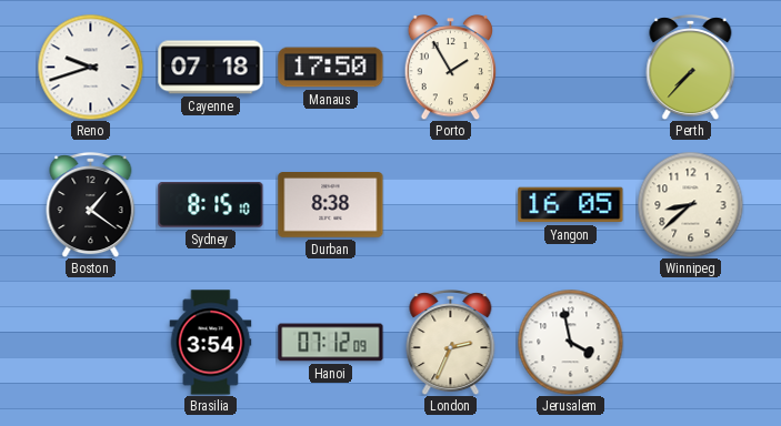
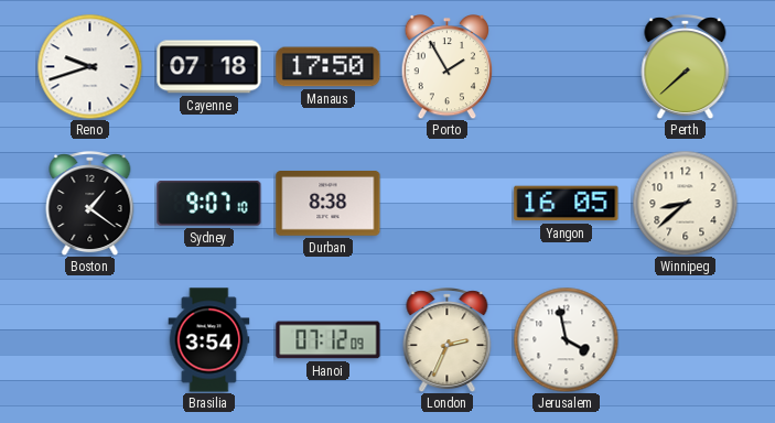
Perth: 7:37 -> 7:38 (686, 67)
Sydney: 8:15 -> 9:07 (209, 204)
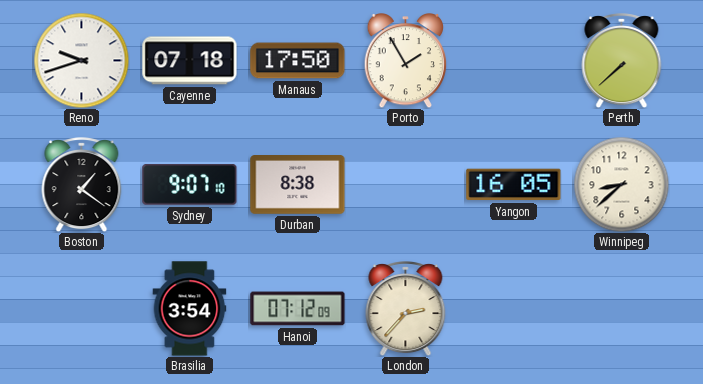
London: 2:34 -> 2:37 (406, 309)
Jerusalem: 3:58 -> none (566, 339)
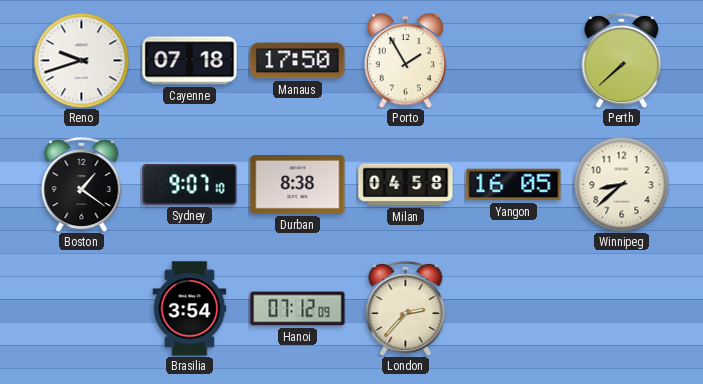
Milan: none -> 04:58 (406, 185)
